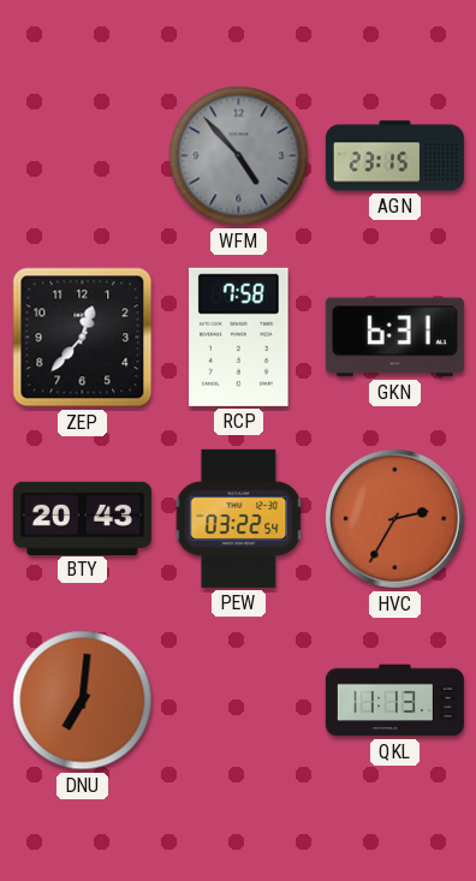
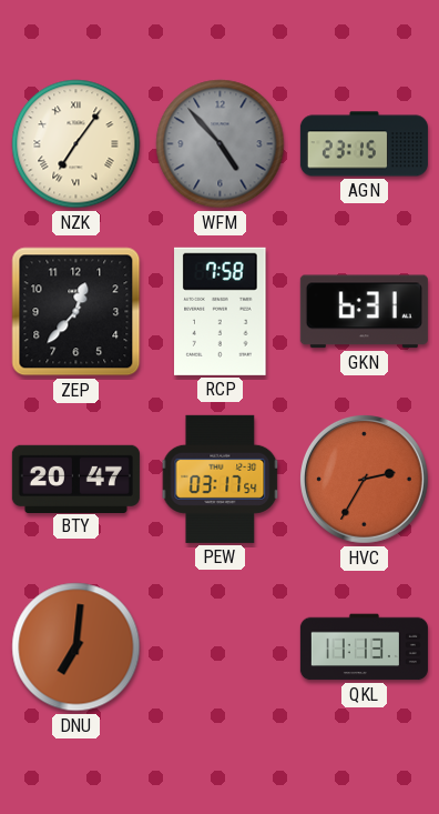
NZK: none -> 7:06 (76, 144)
BTY: 20:43 -> 20:47 (75, 479)
PEW: 03:22 -> 03:17 (221, 479)
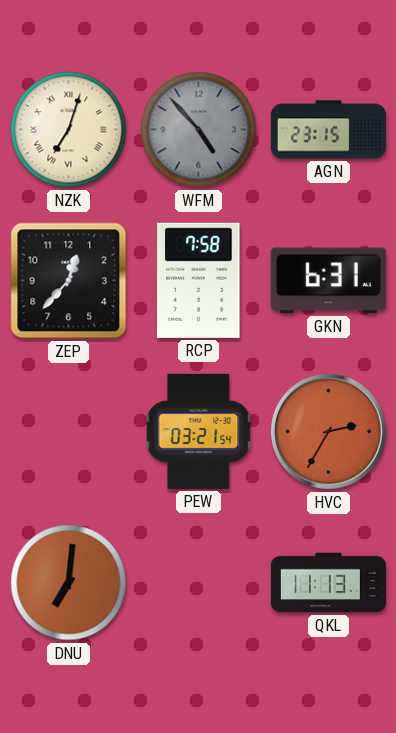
NZK: 7:06 -> 7:03 (69, 130)
BTY: 20:47 -> none (75, 479)
PEW: 03:17 -> 03:21 (199, 431)
